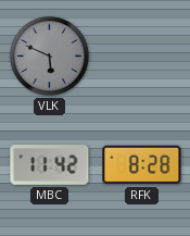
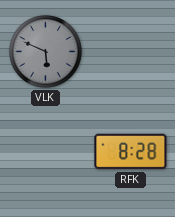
MBC: 11:42 -> none (50, 165)
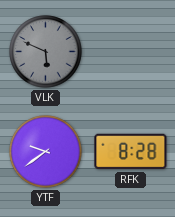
YTF: none -> 9:39 (46, 152)
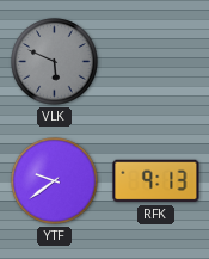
RFK: 8:28 -> 9:13 (156, 181)
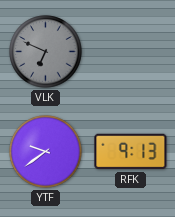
VLK: 5:49 -> 6:49 (46, 52)
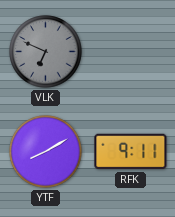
YTF: 9:39 -> 8:10 (46, 152)
RFK: 9:13 -> 9:11 (131, 152)
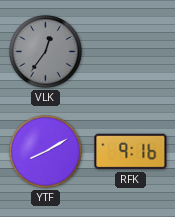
VLK: 6:49 -> 12:36 (46, 52)
RFK: 9:11 -> 9:16 (131, 152)
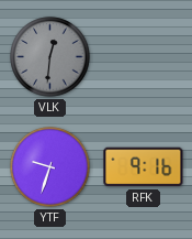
VLK: 12:36 -> 12:31 (50, 57)
YTF: 8:10 -> 9:33 (50, 167)
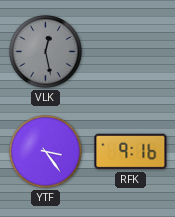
VLK: 12:31 -> 12:28 (46, 52)
YTF: 9:33 -> 3:24 (46, 152)
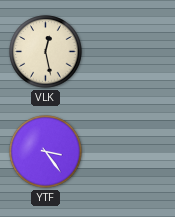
VLK dial: grey -> cream (46, 52)
RFK: 9:16 -> none (131, 152)
